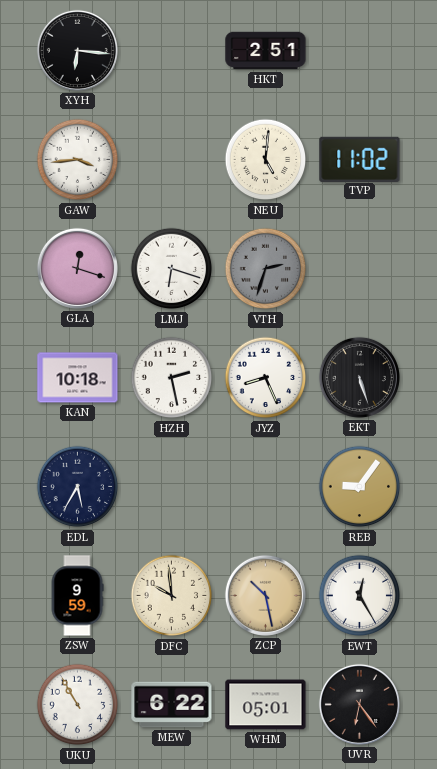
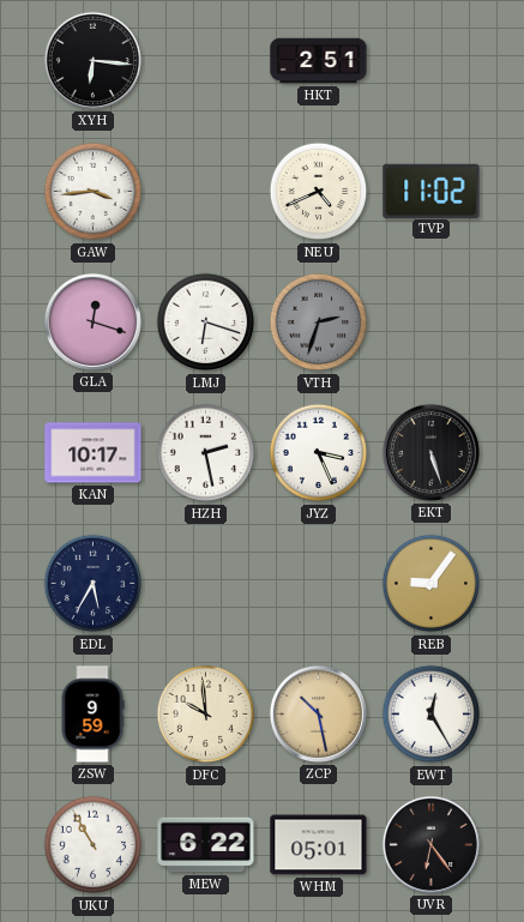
NEU: 5:01 -> 4:41 (319, 192)
KAN: 10:18 -> 10:17 (94, 453)
JYZ: 8:26 -> 3:26 (319, 453)
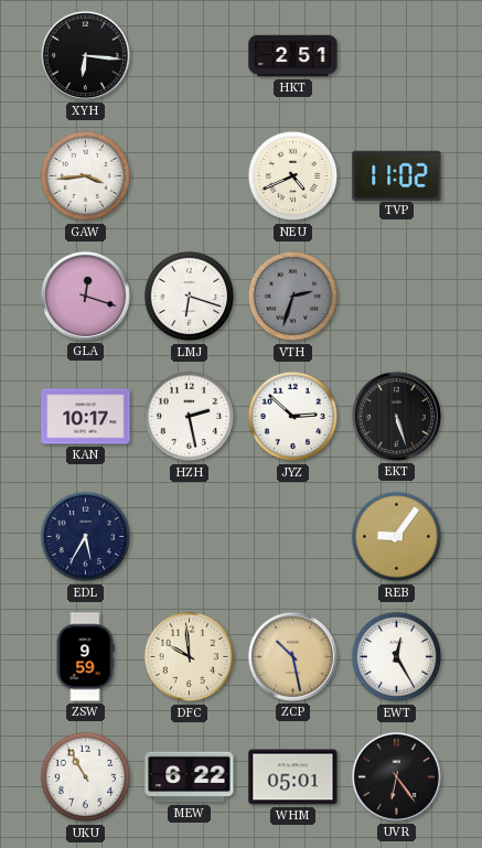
JYZ: 3:26 -> 2:52 (293, 417)
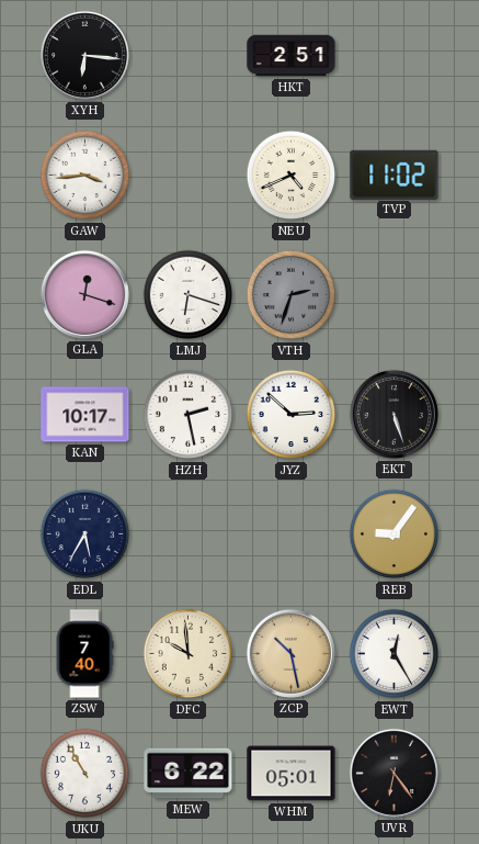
ZSW: 9:59 -> 7:40 (84, 654)
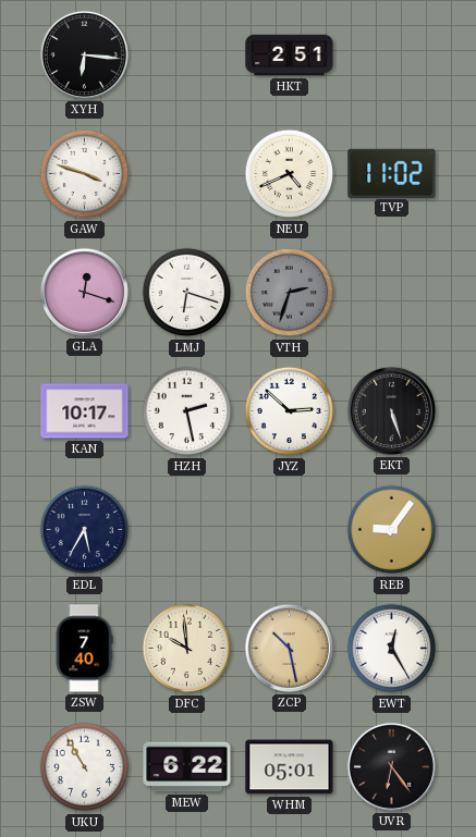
GAW: 3:44 -> 3:48 (85, 174)
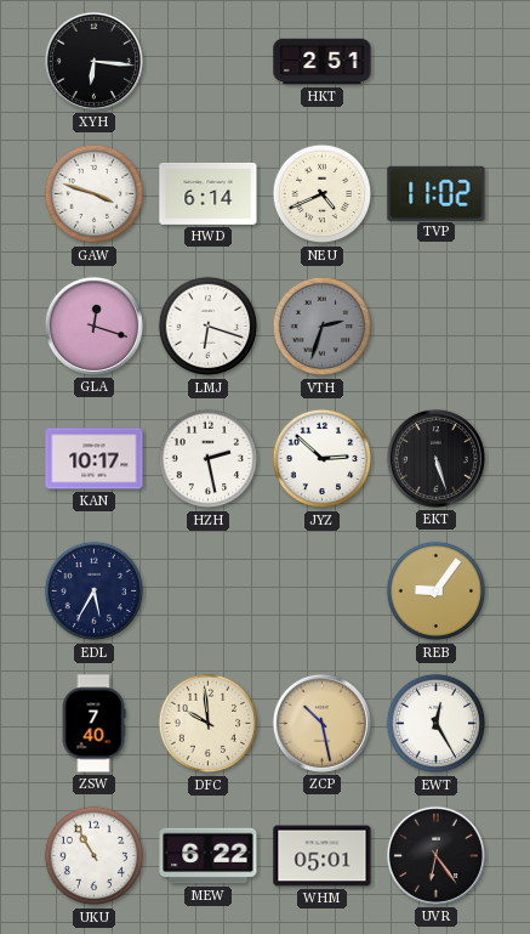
HWD: none -> 6:14 (209, 193)
